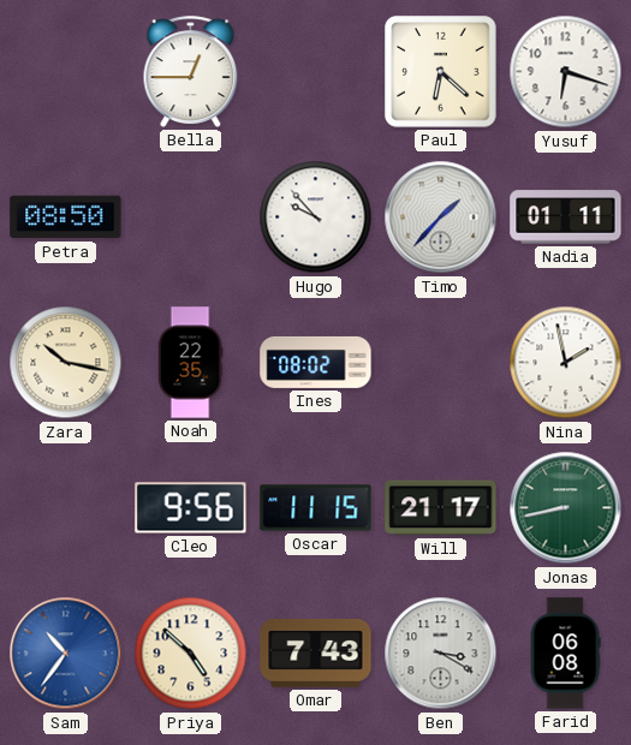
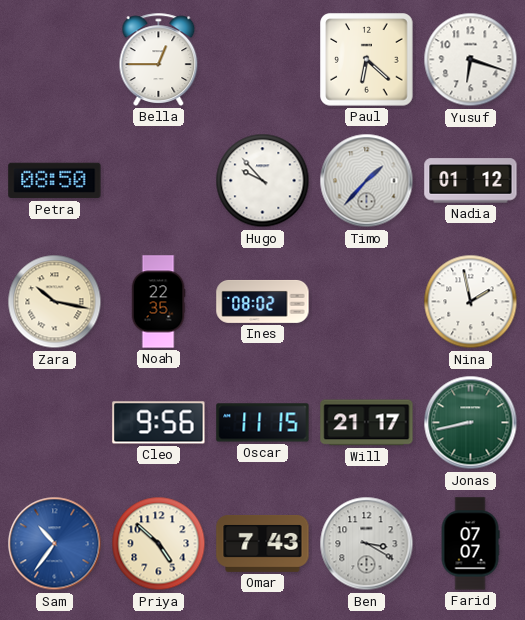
Nadia: 01:11 -> 01:12 (471, 181)
Farid: 06:08 -> 07:07 (470, 544)
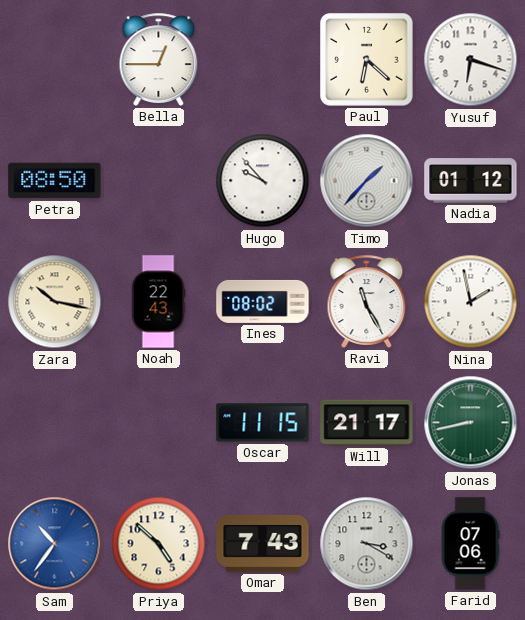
Noah: 22:35 -> 22:43 (158, 302)
Ravi: none -> 11:25 (367, 301)
Cleo: 9:56 -> none (159, 423)
Farid: 07:07 -> 07:06 (470, 544)
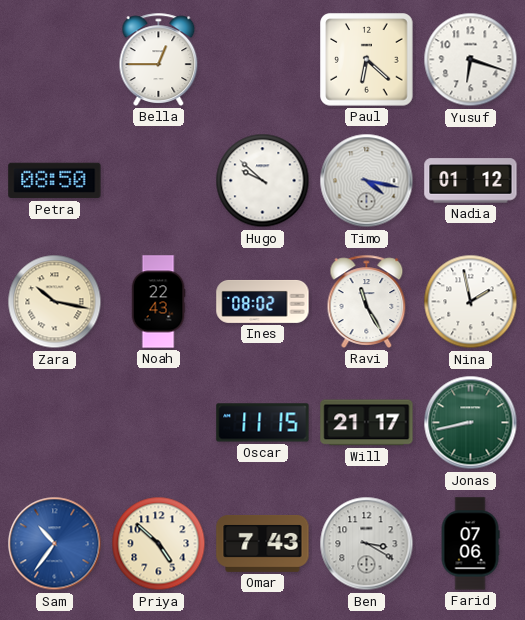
Hugo: 9:53 -> 9:52 (263, 181)
Timo: 1:37 -> 4:17 (367, 181)
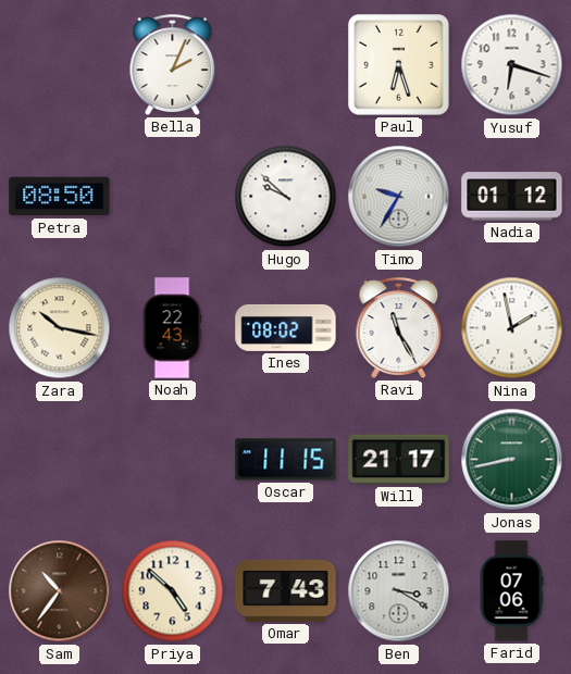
Bella: 12:45 -> 2:04 (173, 64)
Paul: 6:22 -> 6:27 (399, 65)
Timo: 4:17 -> 9:35 (399, 197)
Sam dial: blue -> brown (60, 591)
